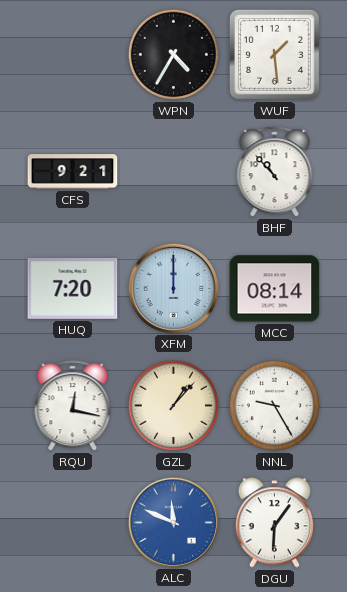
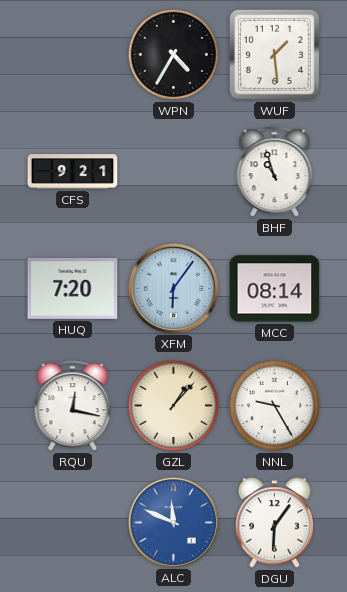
BHF: 10:53 -> 10:57 (275, 172)
XFM: 12:00 -> 6:06 (173, 288)
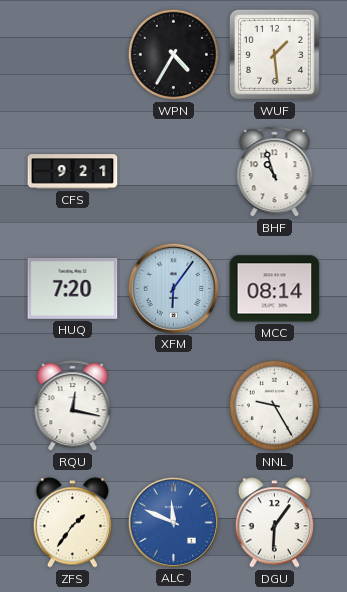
GZL: 1:07 -> none (173, 405)
ZFS: none -> 1:36 (72, 523)
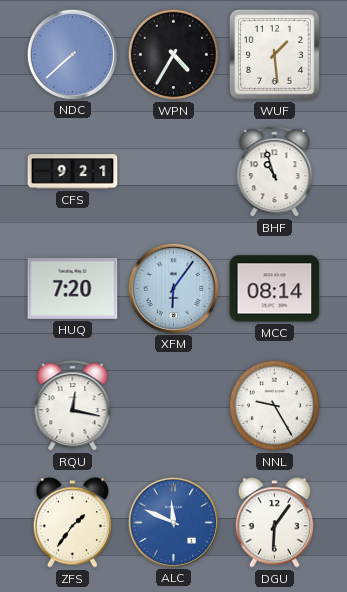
NDC: none -> 7:38 (72, 54)
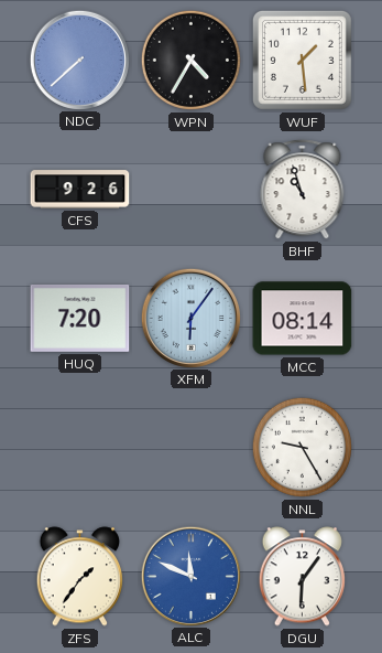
CFS: 9:21 -> 9:26 (80, 190)
RQU: 12:17 -> none (73, 406)
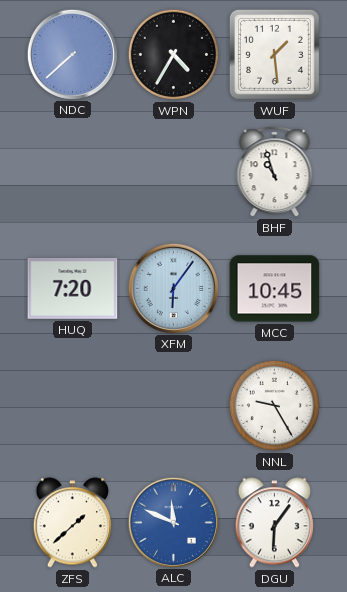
CFS: 9:26 -> none (80, 190)
MCC: 08:14 -> 10:45 (275, 289)
ZFS: 1:36 -> 1:38 (72, 523)
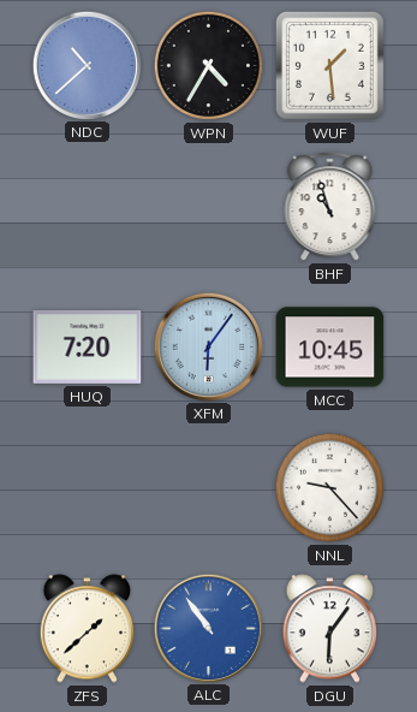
NDC: 7:38 -> 10:38 (87, 65)
NNL: 9:25 -> 9:23 (329, 487)
ALC: 11:49 -> 10:54 (208, 628)
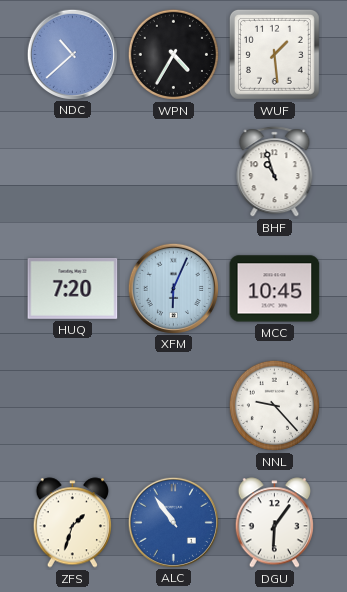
XFM: 6:06 -> 6:04 (173, 288)
ZFS: 1:38 -> 1:33 (72, 523)
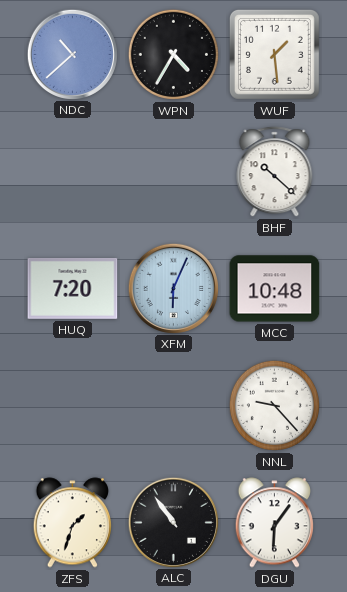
BHF: 10:57 -> 10:22 (275, 172)
MCC: 10:45 -> 10:48 (275, 289)
ALC dial: blue -> black (173, 522)
